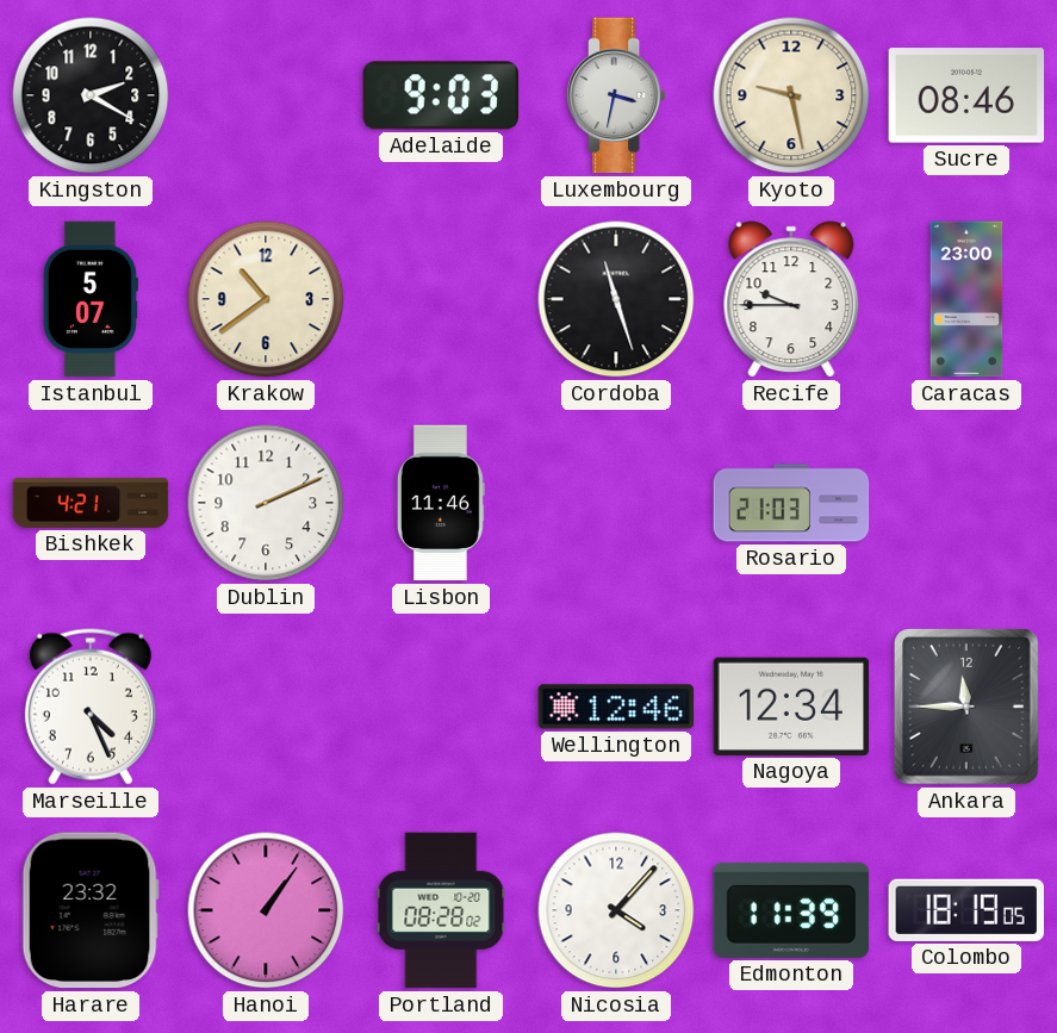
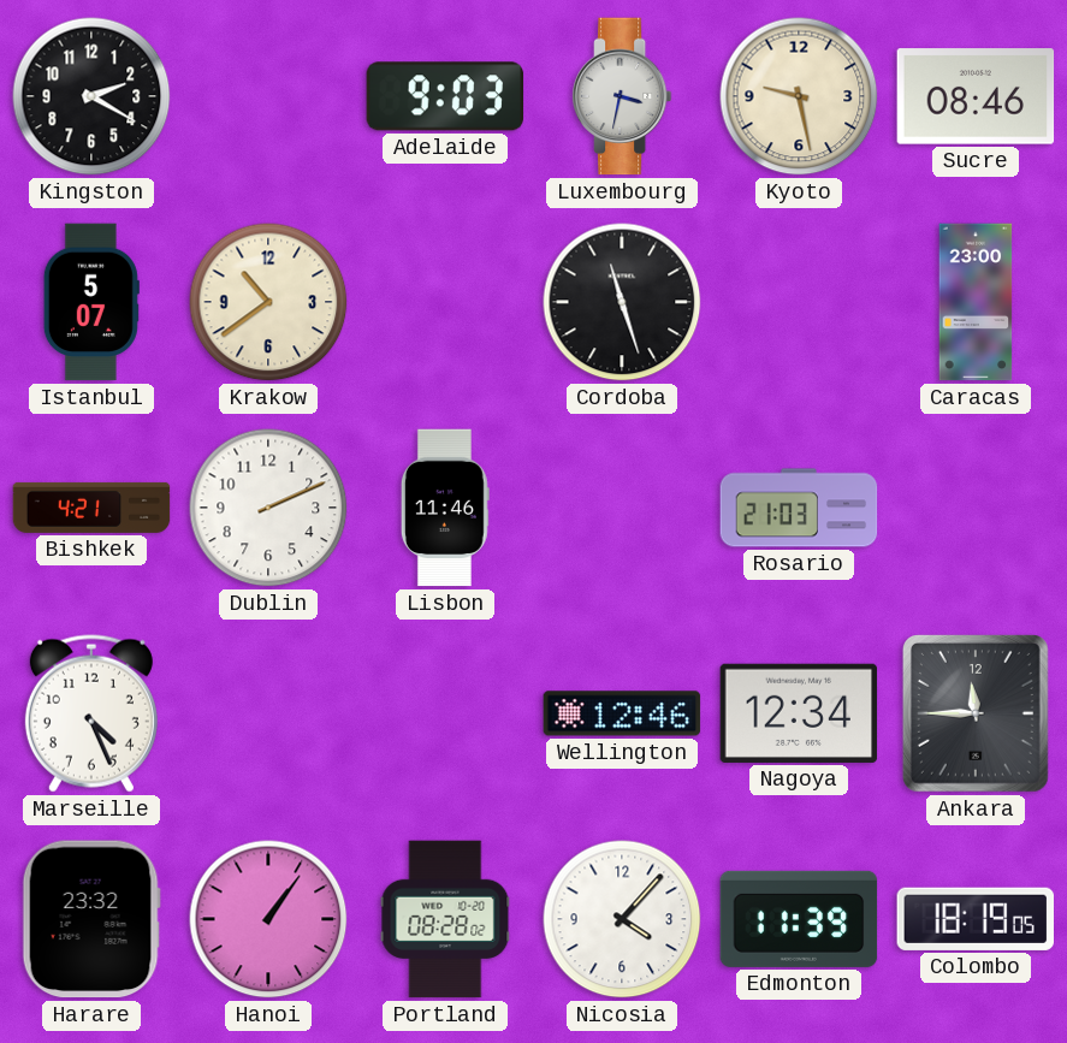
Recife: 9:45 -> none (791, 299)
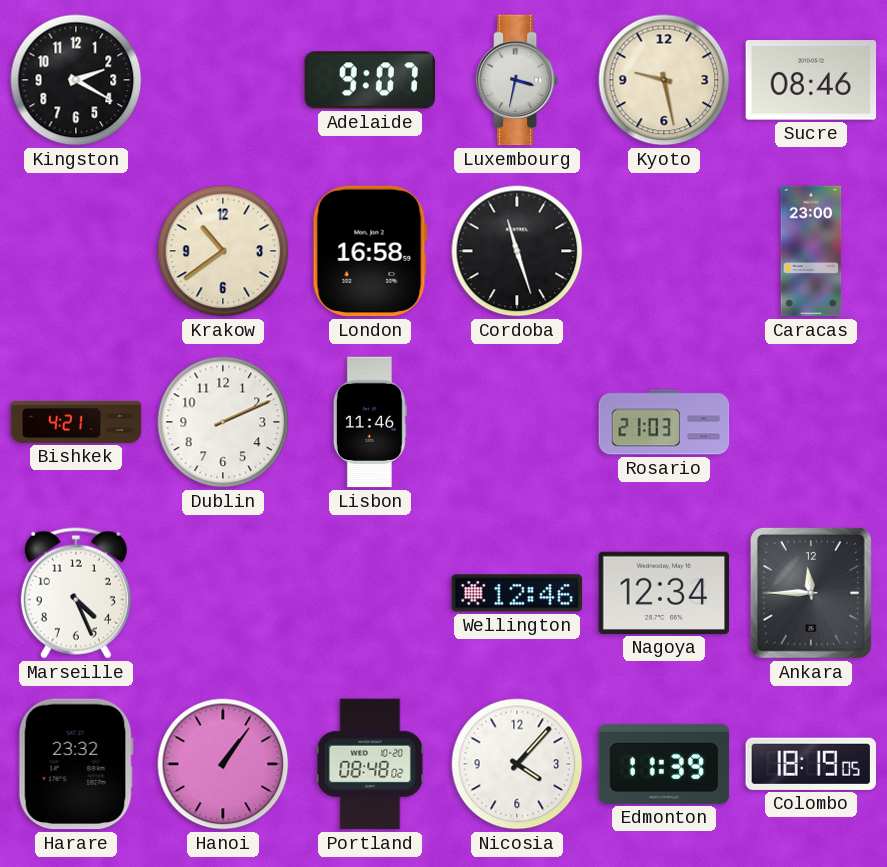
Adelaide: 9:03 -> 9:07 (370, 80)
Istanbul: 5:07 -> none (91, 302)
London: none -> 16:58 (370, 251)
Portland: 08:28 -> 08:48 (370, 764)
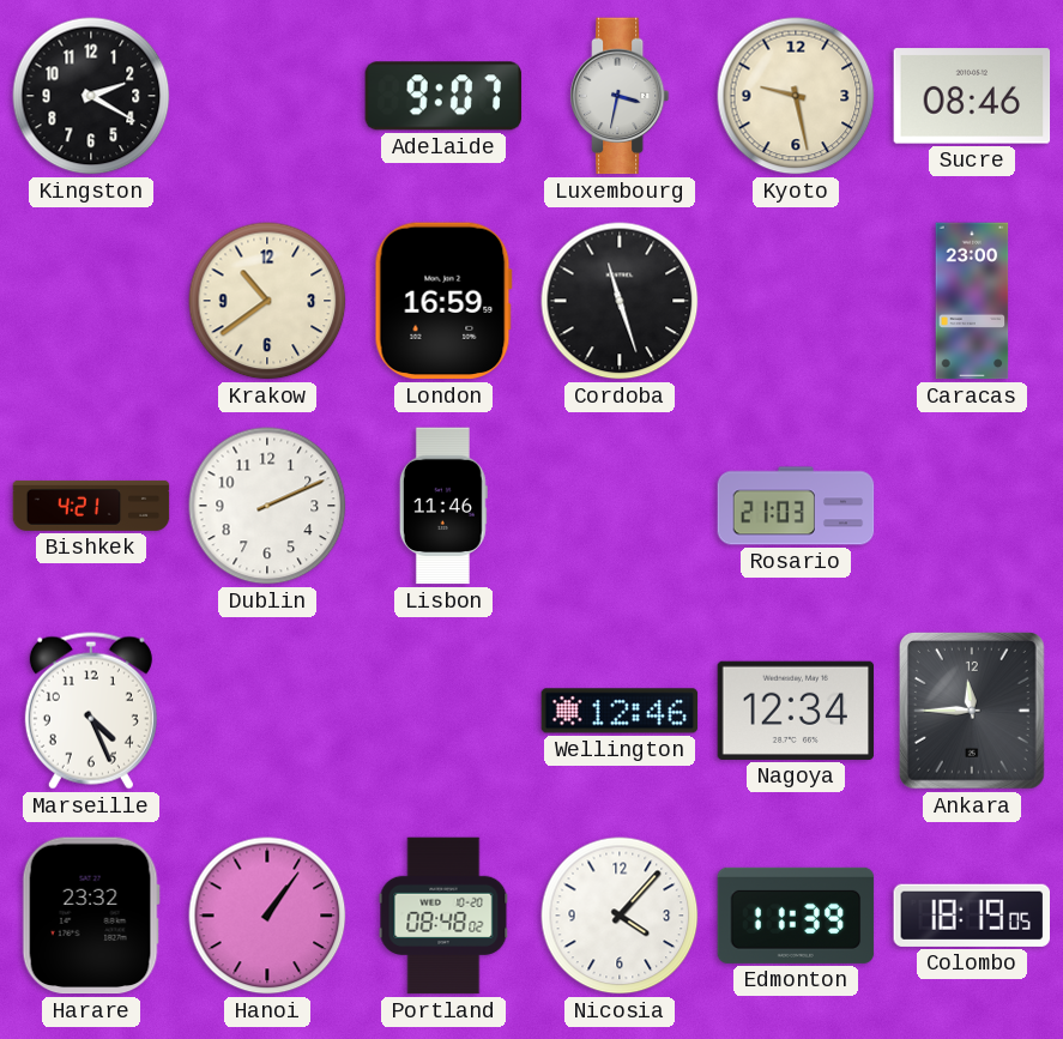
London: 16:58 -> 16:59 (443, 301)
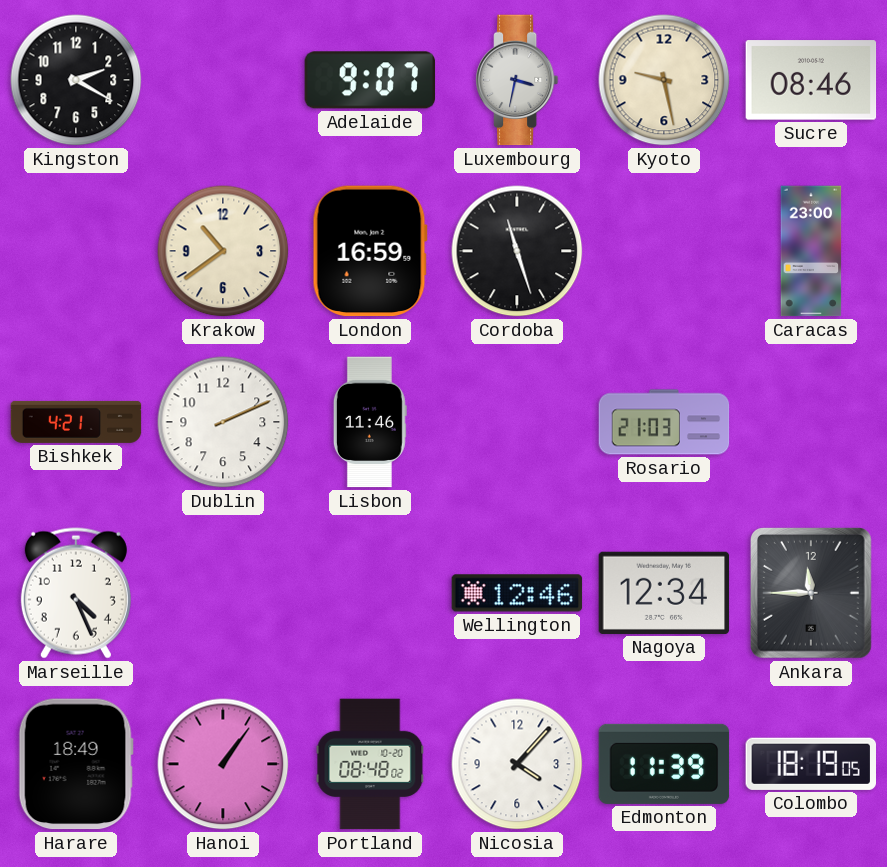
Harare: 23:32 -> 18:49 (76, 764)
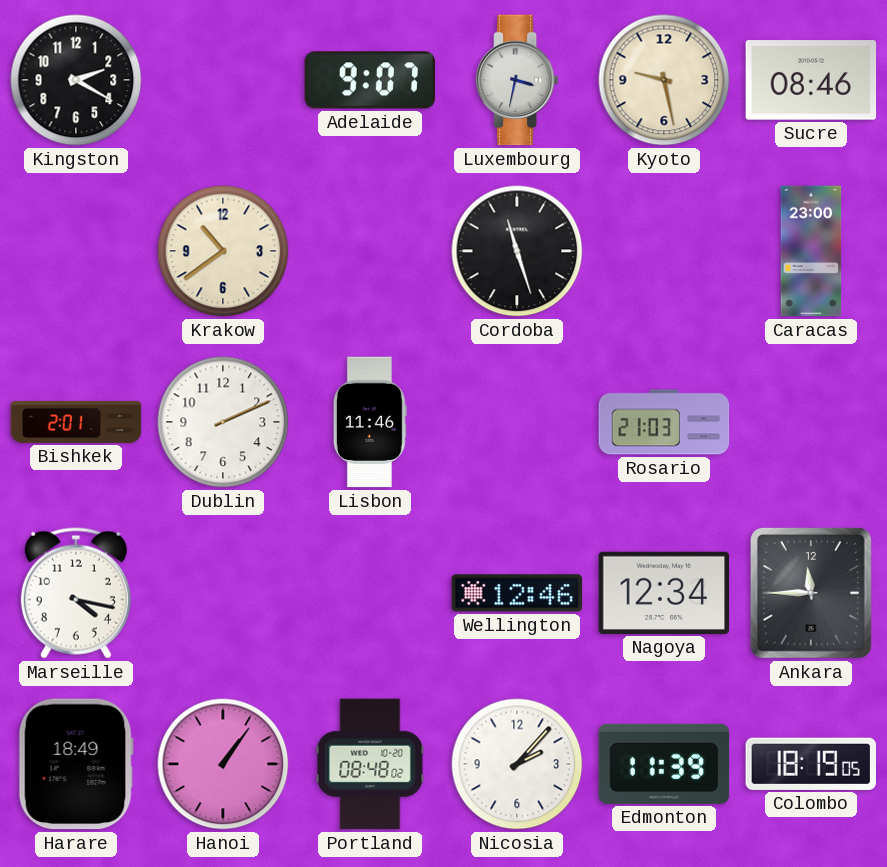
London: 16:59 -> none (370, 251)
Bishkek: 4:21 -> 2:01 (76, 422)
Marseille: 4:26 -> 4:17 (76, 593)
Nicosia: 4:07 -> 2:07 (517, 764)
